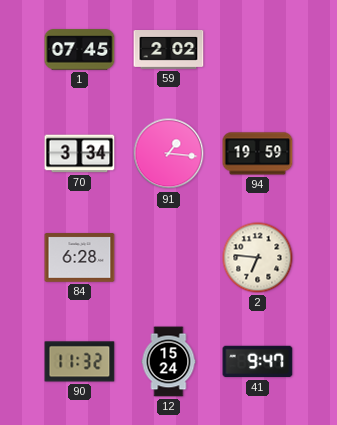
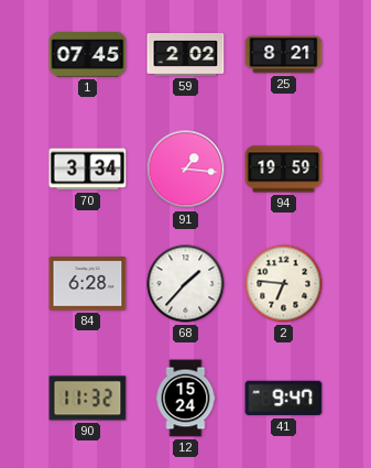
25: none -> 8:21 (284, 55)
68: none -> 1:37 (186, 284)
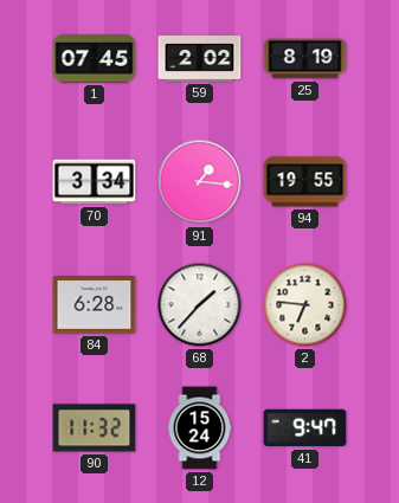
25: 8:21 -> 8:19 (305, 59)
94: 19:59 -> 19:55 (305, 182)
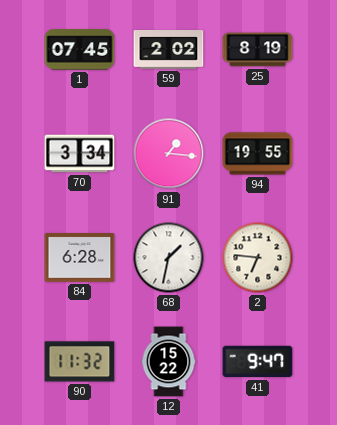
68: 1:37 -> 1:32 (169, 258)
12: 15:24 -> 15:22 (169, 362)
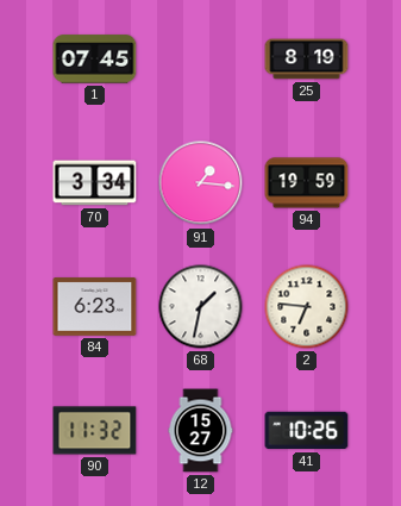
59: 2:02 -> none (169, 50)
94: 19:55 -> 19:59 (307, 183)
84: 6:28 -> 6:23 (95, 307)
12: 15:22 -> 15:27 (201, 431)
41: 9:47 -> 10:26 (307, 431)
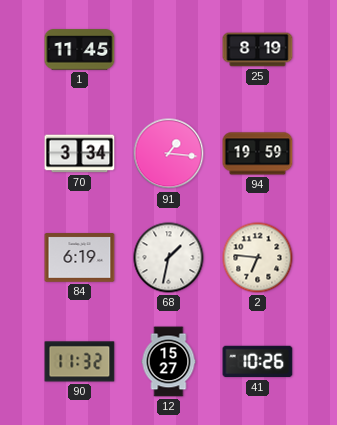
1: 07:45 -> 11:45 (80, 50)
84: 6:23 -> 6:19 (80, 258)
